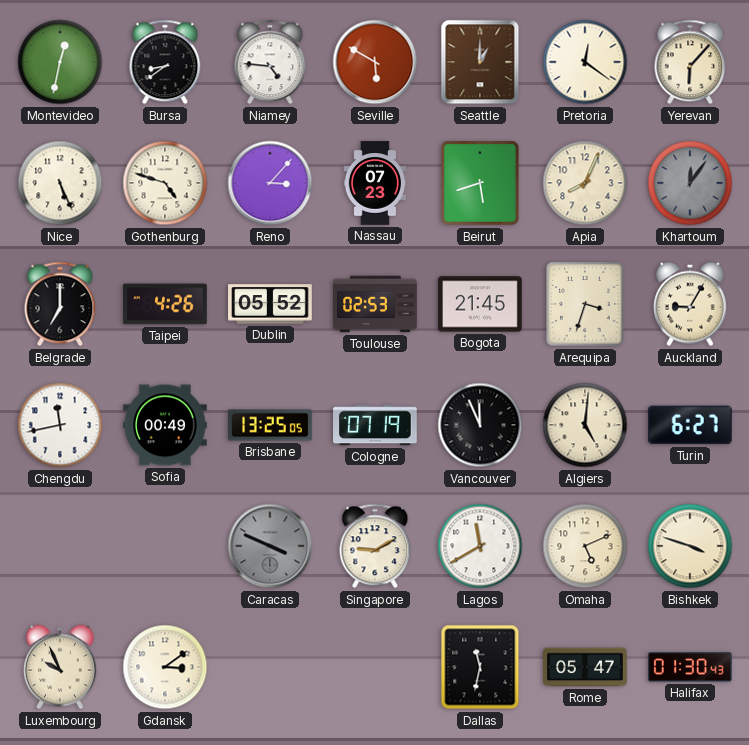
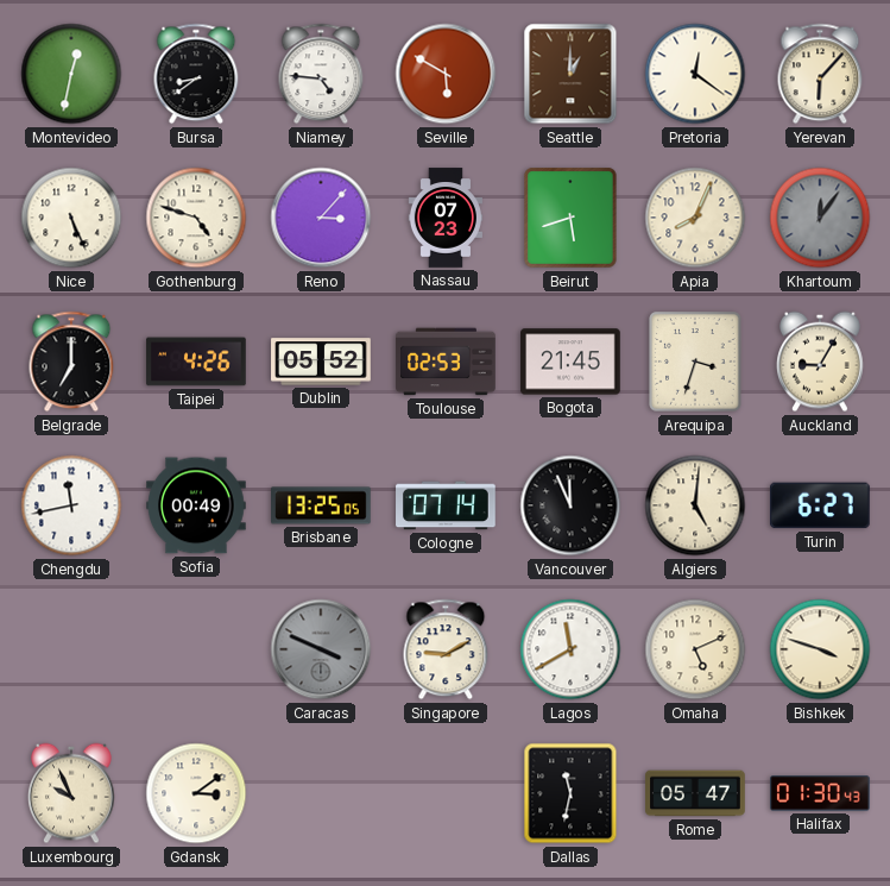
Cologne: 07:19 -> 07:14 (446, 505)
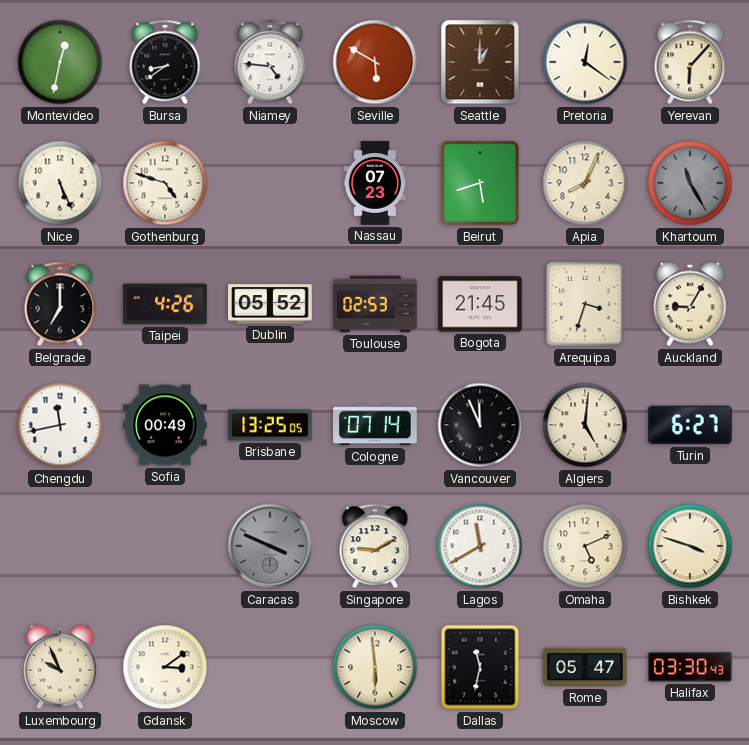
Reno: 3:07 -> none (321, 218)
Khartoum: 12:06 -> 11:25 (690, 183)
Moscow: none -> 5:59 (375, 667)
Halifax: 01:30 -> 03:30 (691, 667)
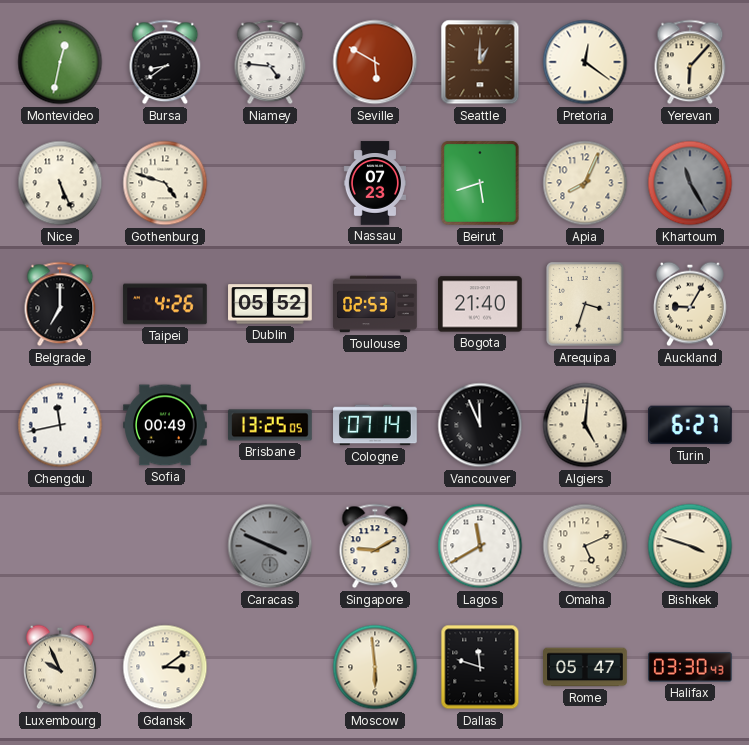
Bogota: 21:45 -> 21:40 (480, 304)
Dallas: 11:32 -> 11:48 (480, 667)
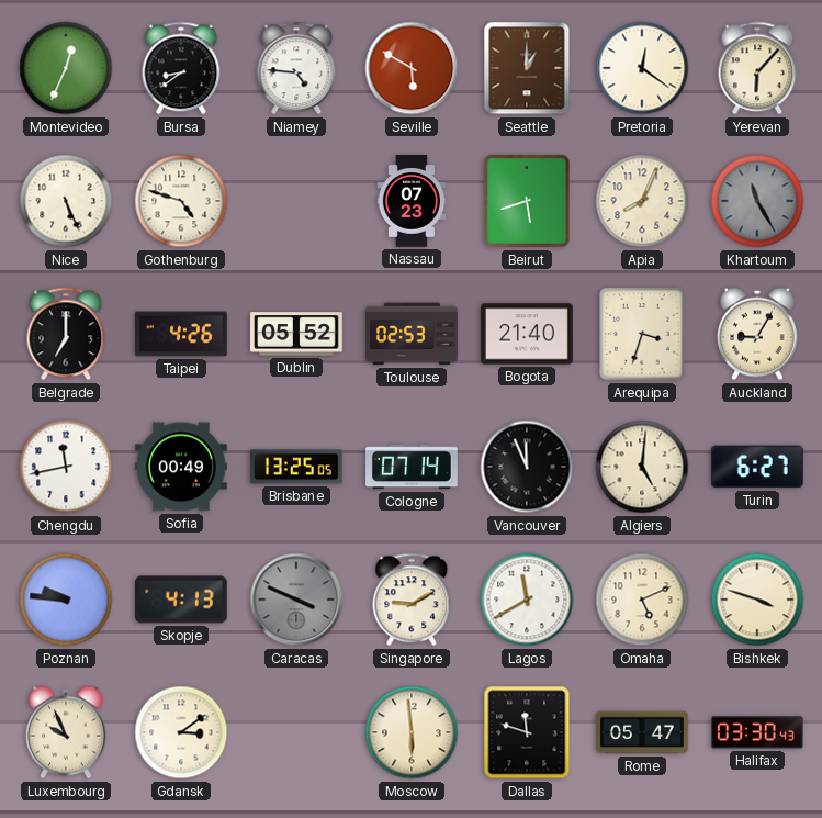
Montevideo: 12:32 -> 12:34 (66, 68)
Poznan: none -> 9:46 (66, 600)
Skopje: none -> 4:13 (182, 600)
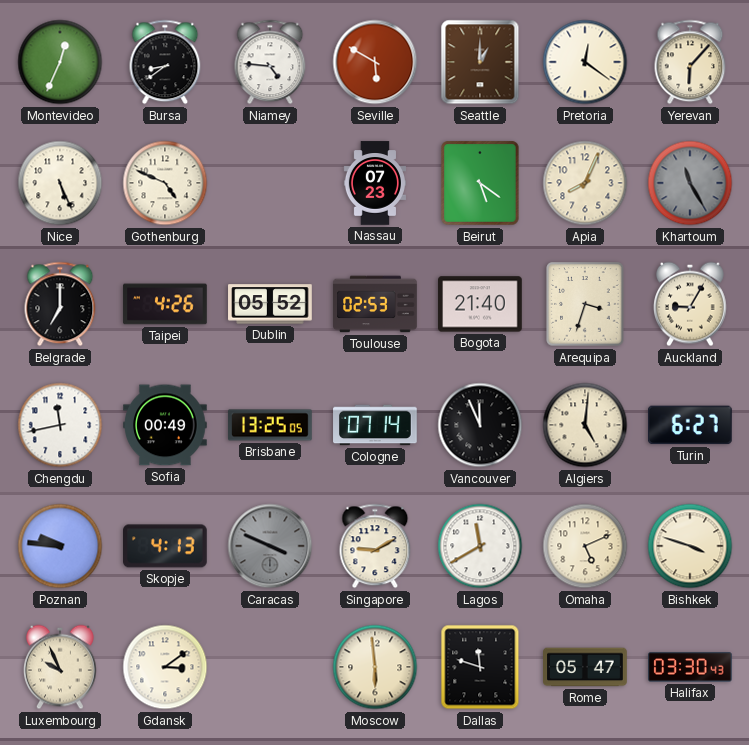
Gothenburg: 4:48 -> 4:49 (165, 183)
Beirut: 5:42 -> 5:21 (480, 183)
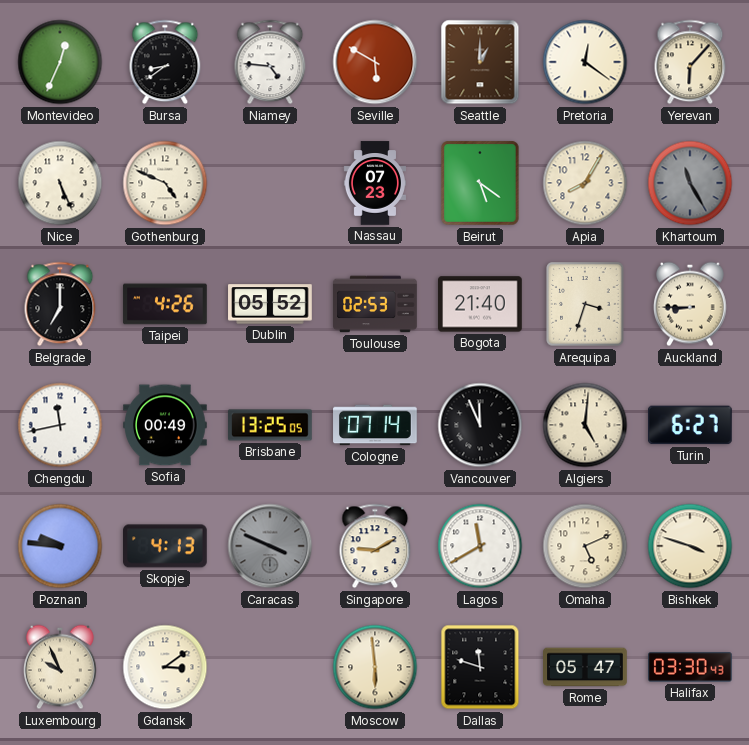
Apia: 8:04 -> 8:05 (585, 183)
Auckland: 9:05 -> 8:45 (691, 304)
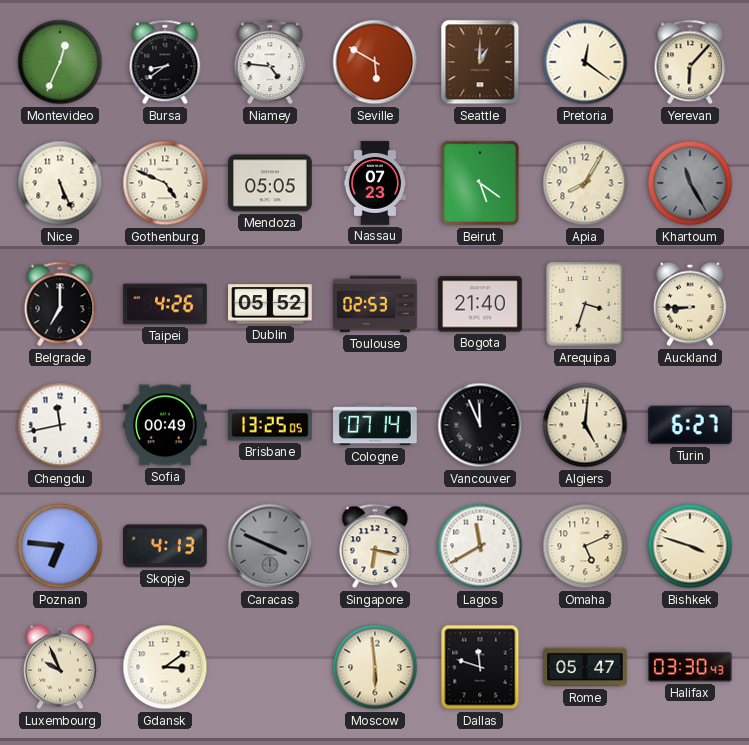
Mendoza: none -> 05:05 (270, 183)
Poznan: 9:46 -> 6:46 (60, 546)
Singapore: 9:10 -> 6:17 (375, 546)
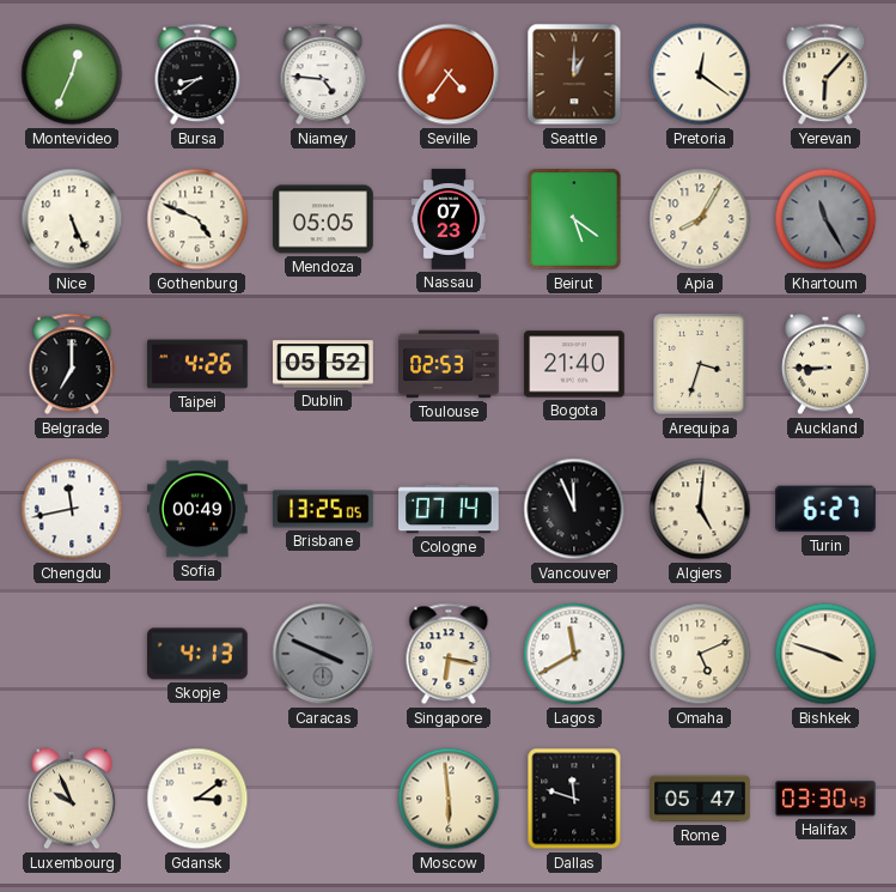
Seville: 5:50 -> 4:36 (449, 74)
Poznan: 6:46 -> none (60, 546)
